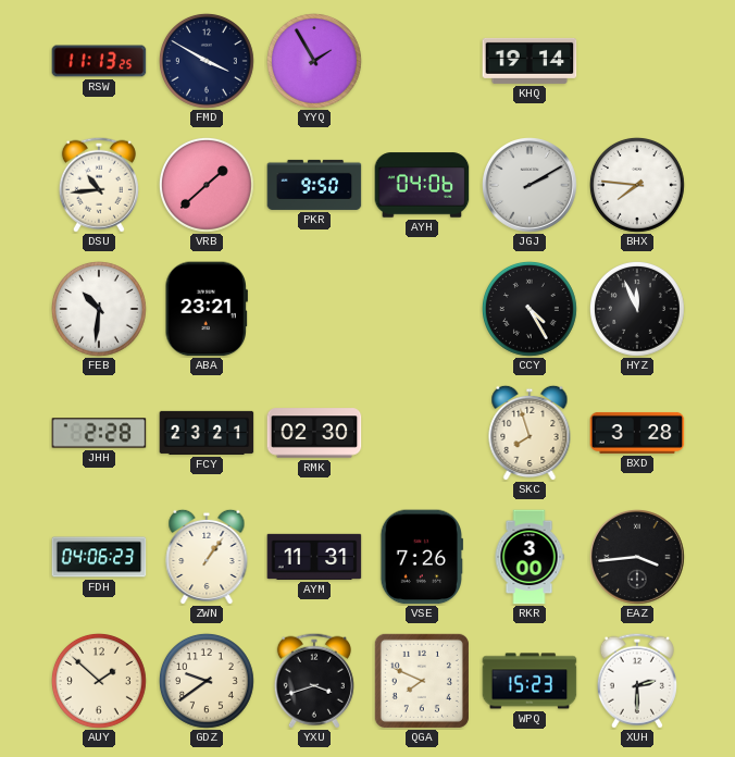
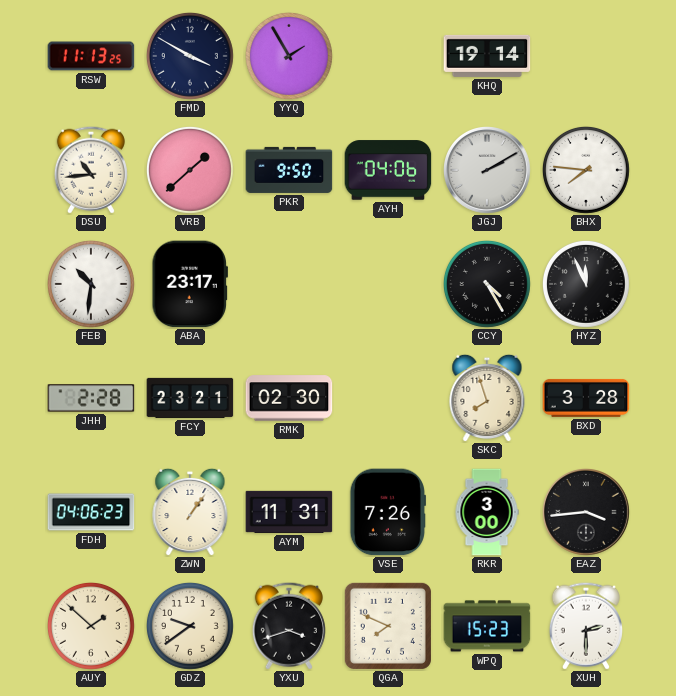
ABA: 23:21 -> 23:17 (189, 284)
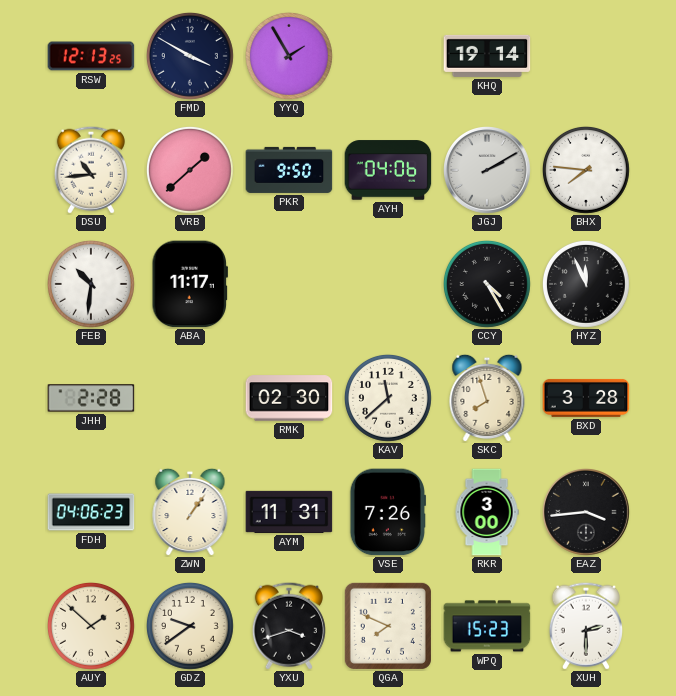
RSW: 11:13 -> 12:13 (91, 56)
ABA: 23:17 -> 11:17 (189, 284)
FCY: 23:21 -> none (190, 398)
KAV: none -> 11:38 (388, 398)
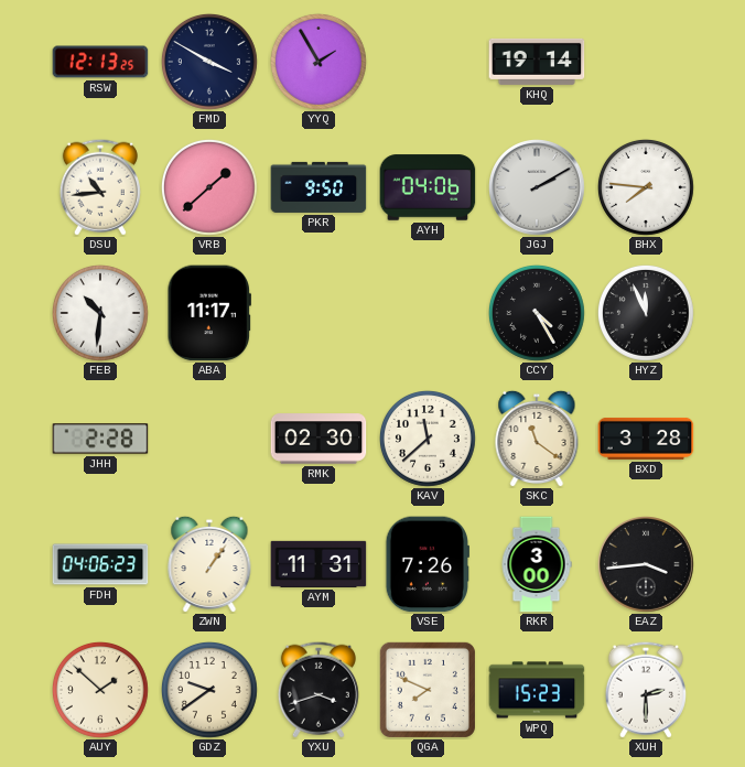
SKC: 7:57 -> 11:21 (537, 439)
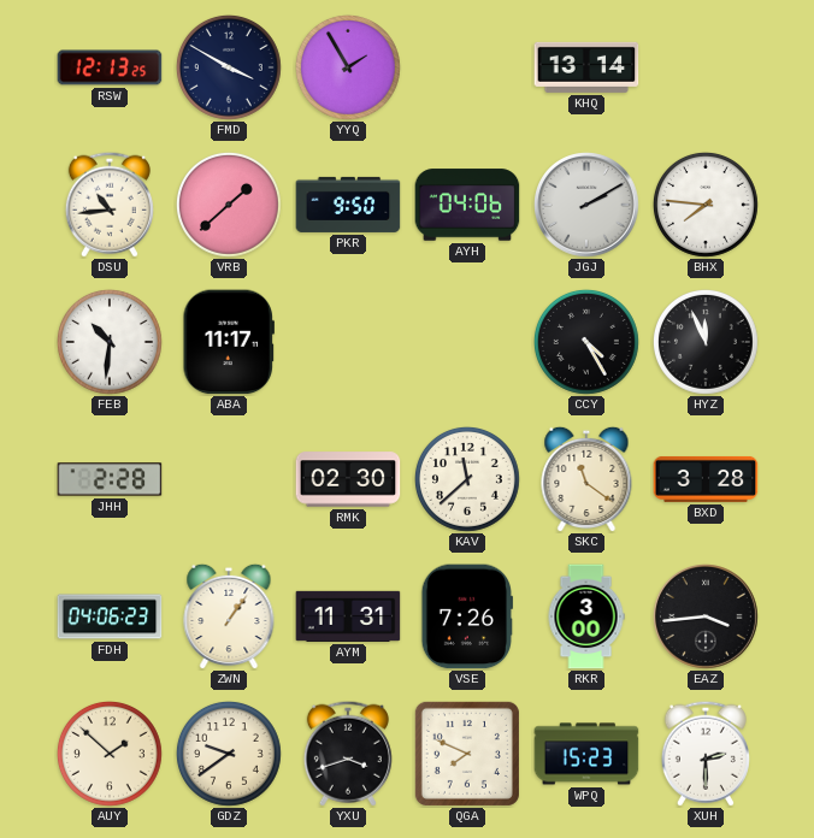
KHQ: 19:14 -> 13:14 (586, 67)
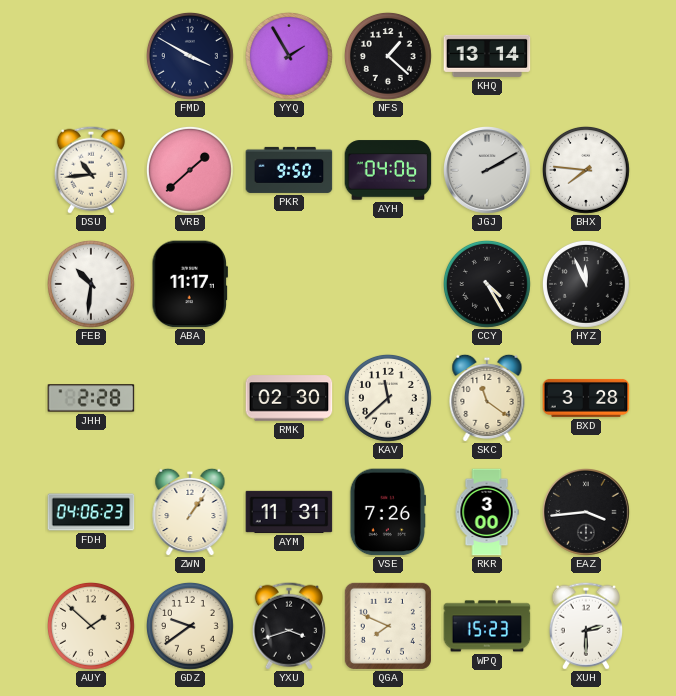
RSW: 12:13 -> none (110, 67)
NFS: none -> 1:22 (388, 56)
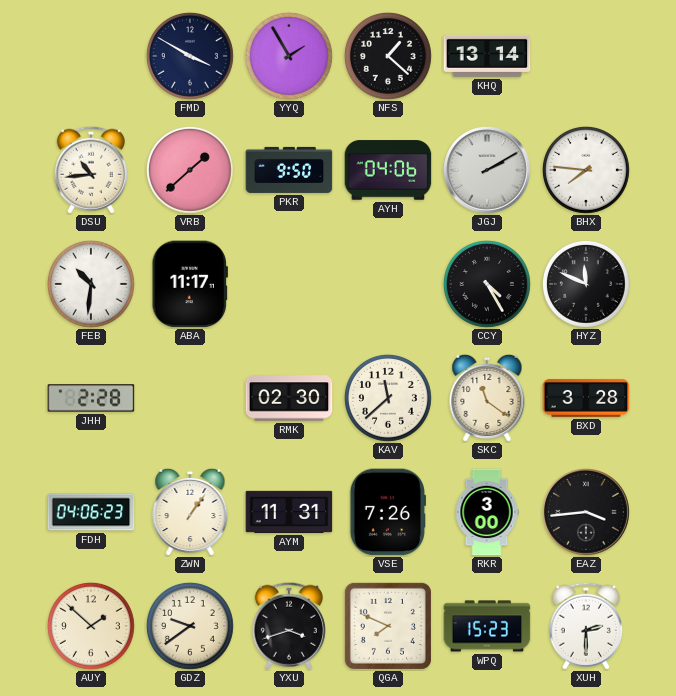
HYZ: 11:56 -> 11:49 (586, 284)
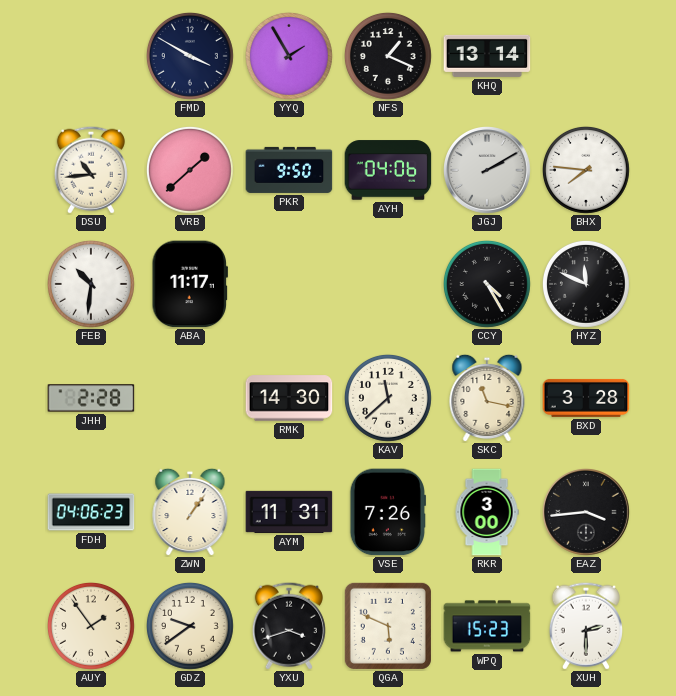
NFS: 1:22 -> 1:19 (388, 56)
RMK: 02:30 -> 14:30 (289, 398)
SKC: 11:21 -> 11:17 (487, 398)
AUY: 1:52 -> 1:54 (91, 626)
QGA: 7:49 -> 5:49 (388, 626)
